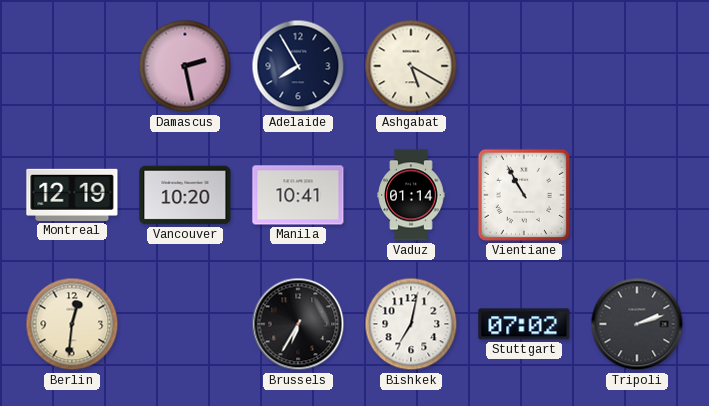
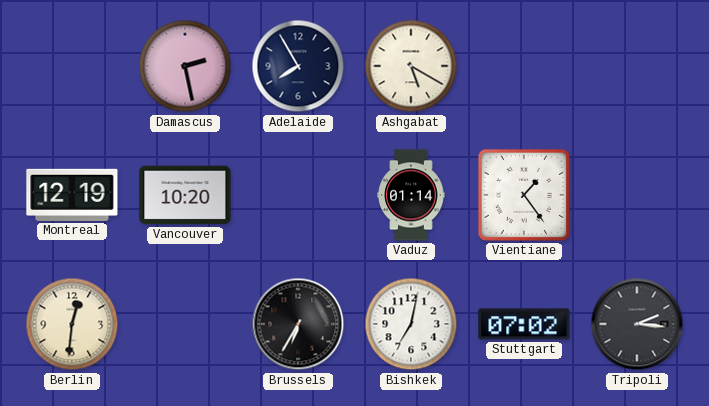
Manila: 10:41 -> none (298, 195)
Vientiane: 10:55 -> 1:24 (524, 195)
Tripoli: 2:12 -> 2:16 (637, 324)
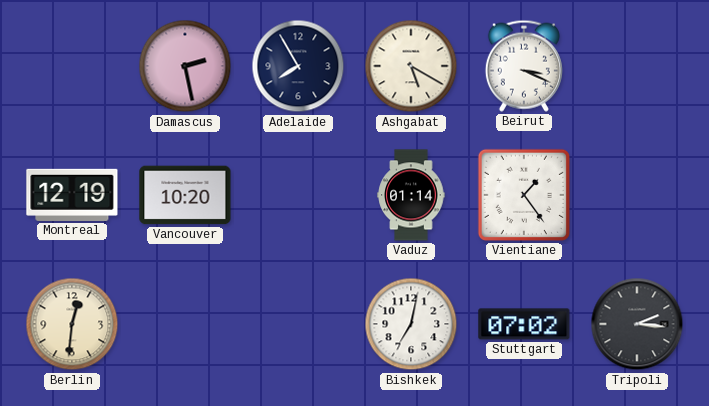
Beirut: none -> 3:19 (524, 66)
Brussels: 6:35 -> none (298, 324)
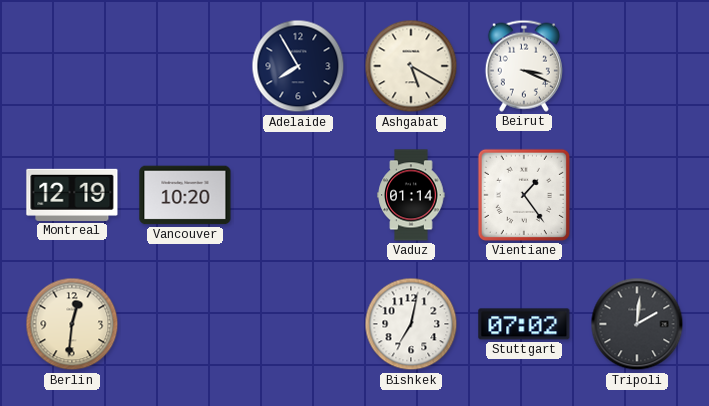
Damascus: 2:28 -> none (185, 66)
Tripoli: 2:16 -> 2:01 (637, 324)
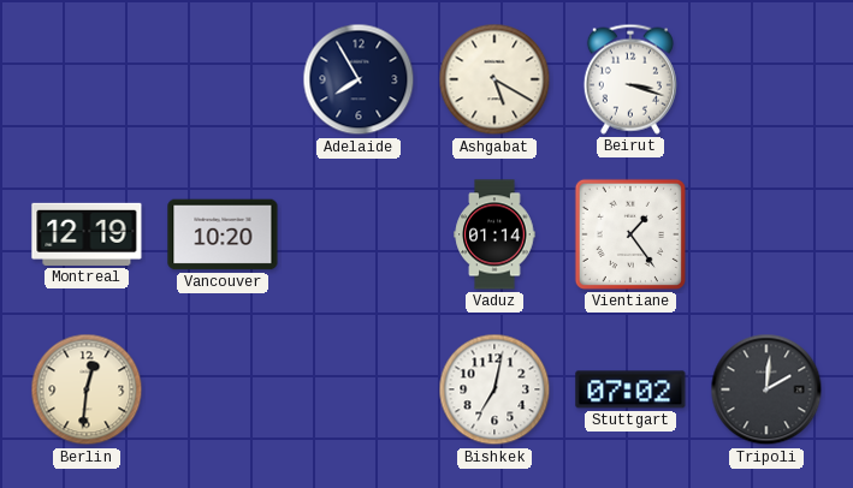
Beirut: 3:19 -> 3:18 (630, 79)
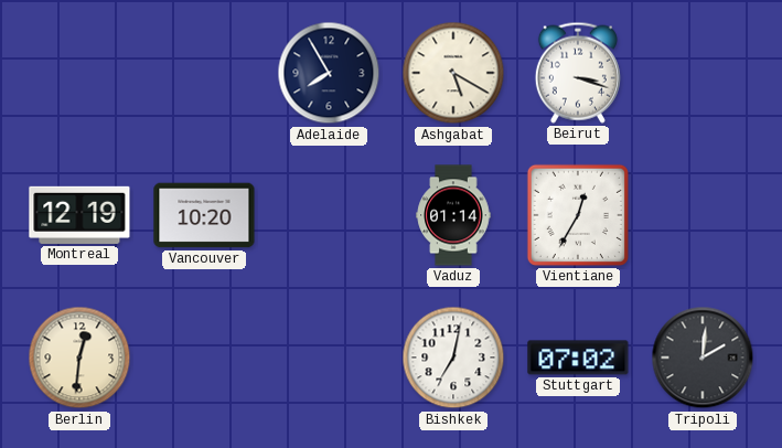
Vientiane: 1:24 -> 12:35 (578, 215)
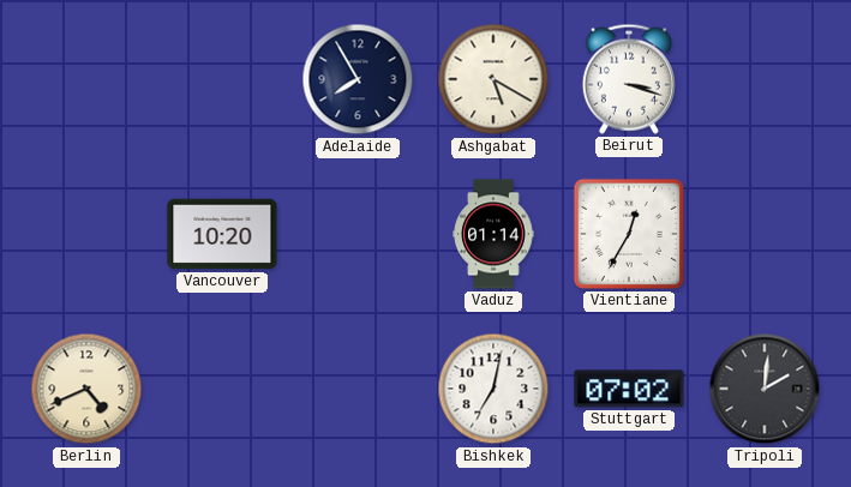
Montreal: 12:19 -> none (79, 215)
Berlin: 12:31 -> 4:41 (86, 389)
